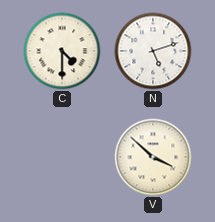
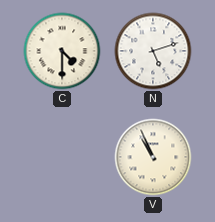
V: 3:52 -> 10:56 (153, 157)
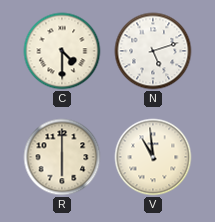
R: none -> 6:00 (62, 157)
V: 10:56 -> 10:59 (153, 157)
